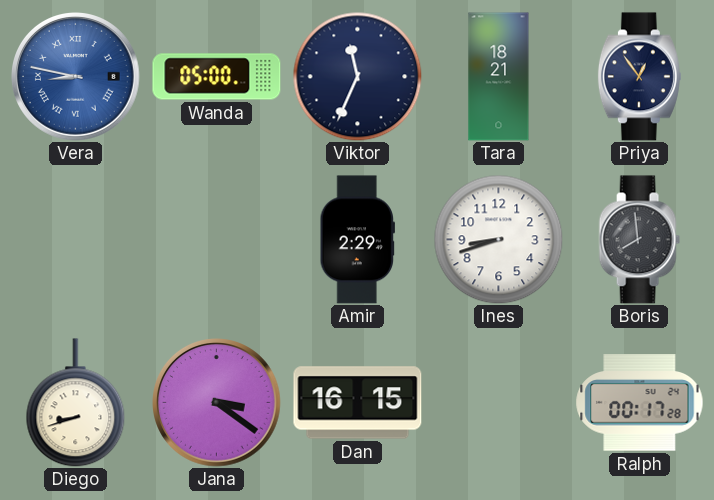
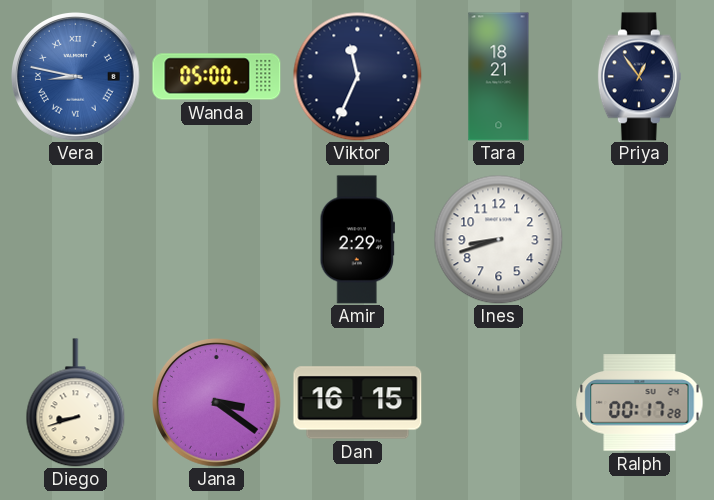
Boris: 7:59 -> none (639, 240)
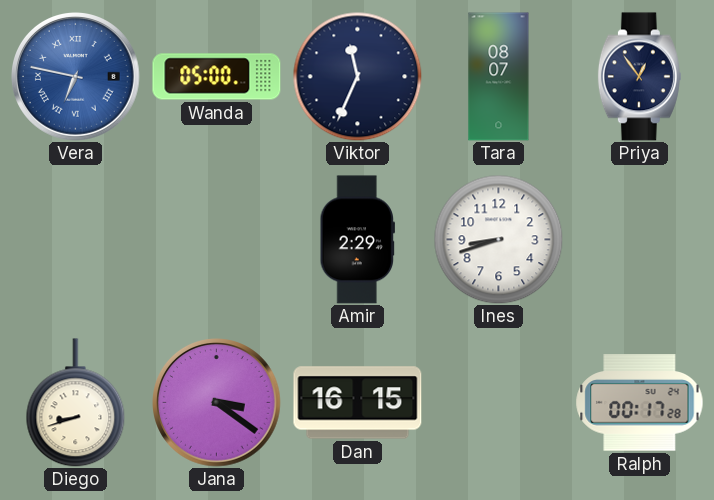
Vera: 8:47 -> 6:47 (76, 77)
Tara: 18:21 -> 08:07 (499, 77)
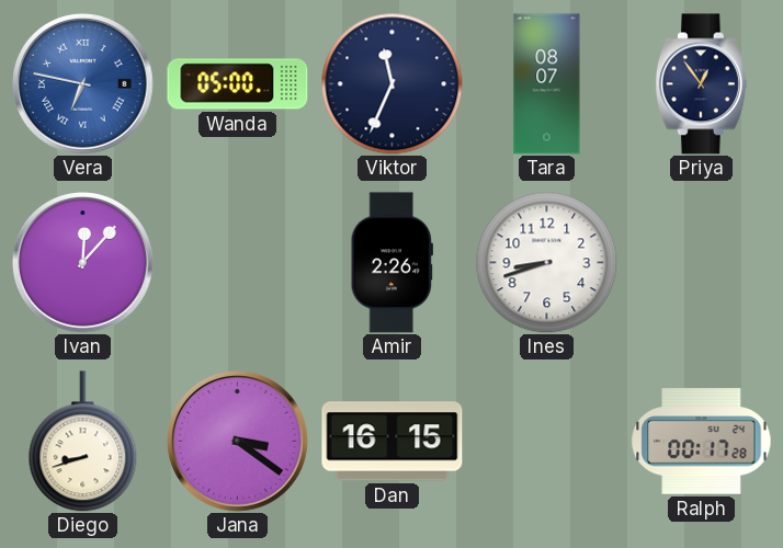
Ivan: none -> 12:07 (83, 263)
Amir: 2:29 -> 2:26 (392, 263)
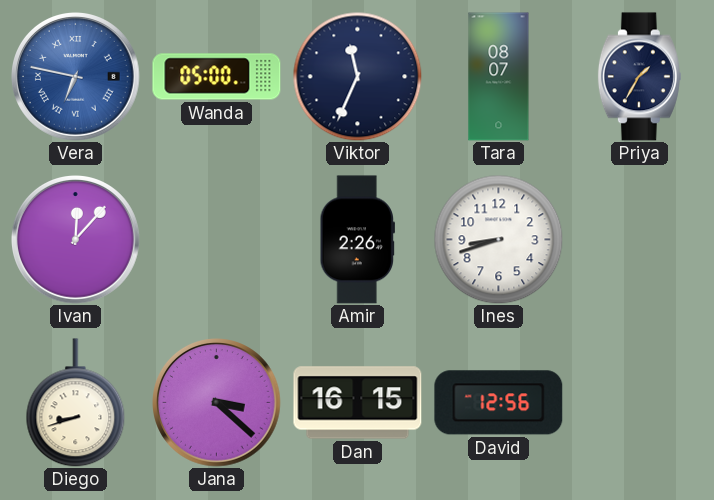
Priya: 12:54 -> 1:35 (639, 77)
Jana: 3:21 -> 3:22 (217, 403)
David: none -> 12:56 (499, 403)
Ralph: 00:17 -> none (702, 442)
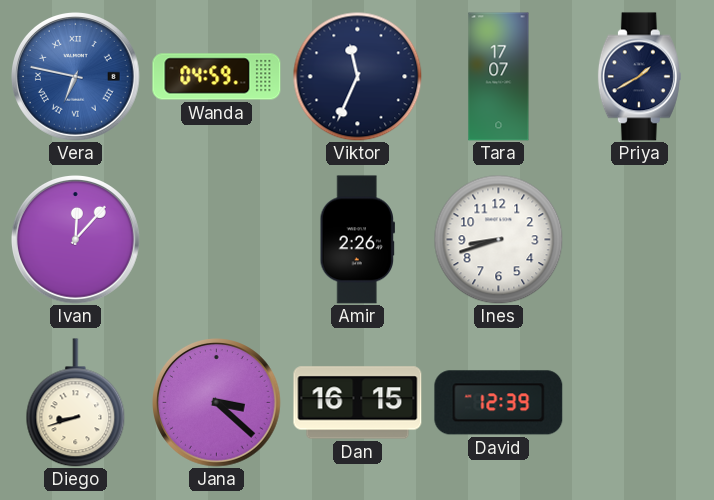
Wanda: 05:00 -> 04:59 (217, 77)
Tara: 08:07 -> 17:07 (499, 77)
Priya: 1:35 -> 1:40 (639, 77)
David: 12:56 -> 12:39 (499, 403)
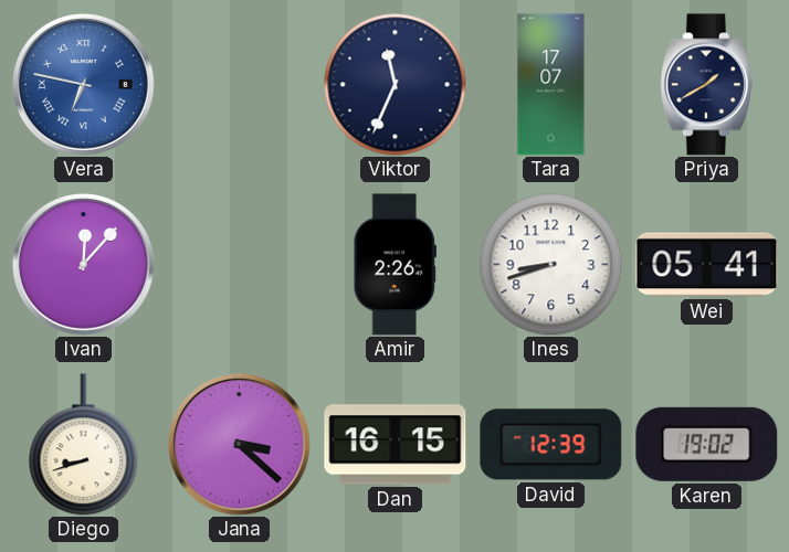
Wanda: 04:59 -> none (217, 77)
Wei: none -> 05:41 (707, 265)
Karen: none -> 19:02 (707, 444)
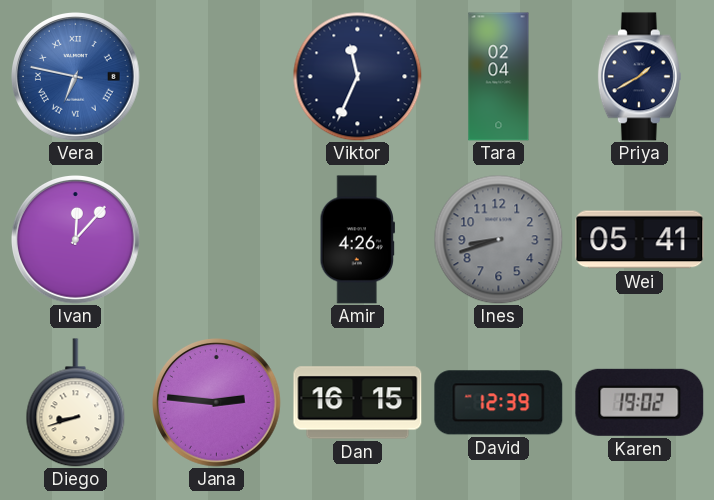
Tara: 17:07 -> 02:04 (499, 77)
Amir: 2:26 -> 4:26 (357, 240)
Ines dial: white -> grey (498, 239)
Jana: 3:22 -> 2:46 (217, 403)
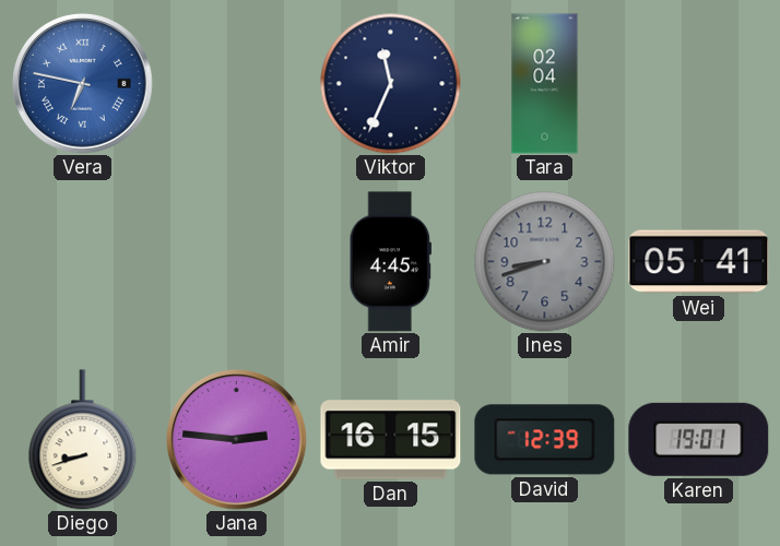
Priya: 1:40 -> none (639, 77)
Ivan: 12:07 -> none (76, 240)
Amir: 4:26 -> 4:45 (390, 262)
Karen: 19:02 -> 19:01 (699, 439)
